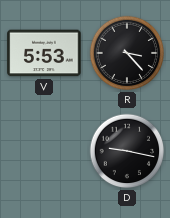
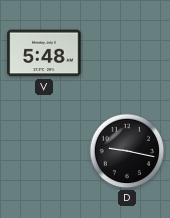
V: 5:53 -> 5:48 (44, 53)
R: 3:23 -> none (127, 53)
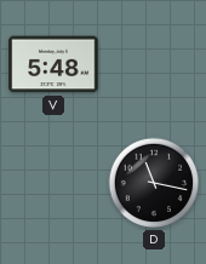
D: 9:17 -> 11:17 (154, 183)
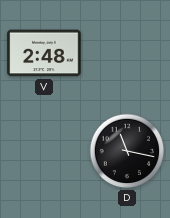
V: 5:48 -> 2:48 (44, 53)
